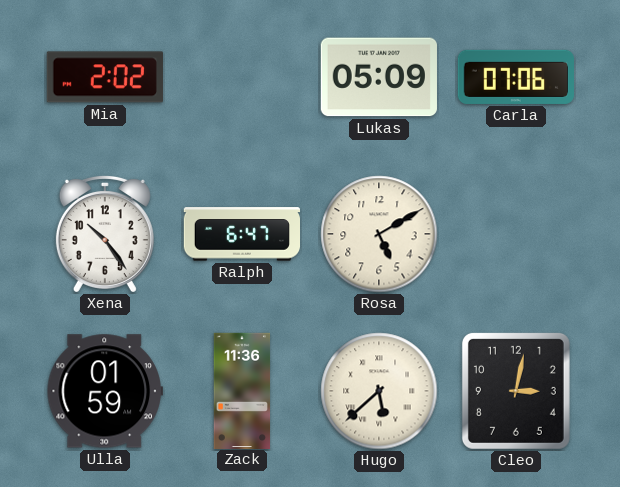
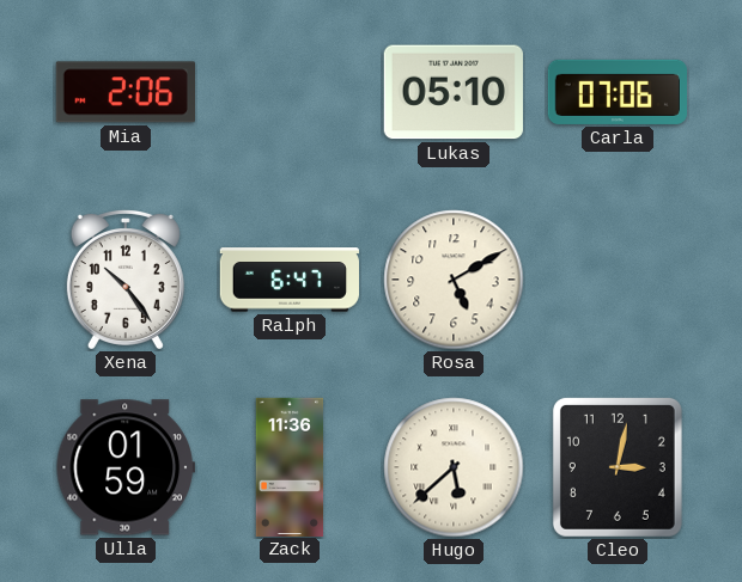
Mia: 2:02 -> 2:06 (126, 92)
Lukas: 05:09 -> 05:10 (454, 92)
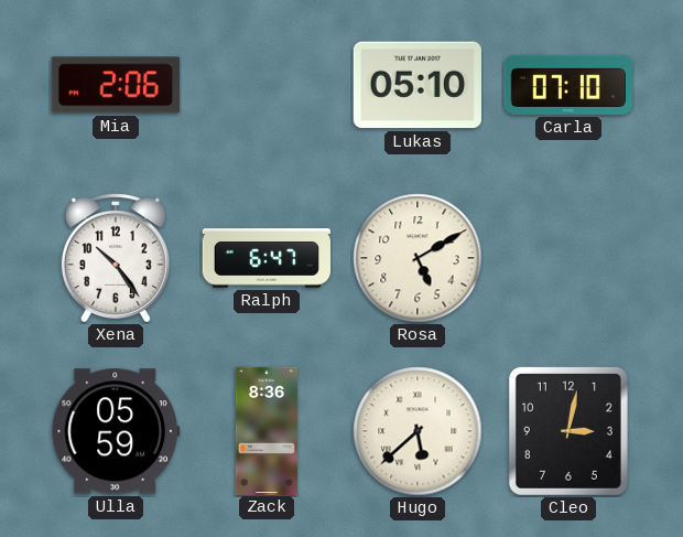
Carla: 07:06 -> 07:10 (567, 85)
Ulla: 01:59 -> 05:59 (116, 431)
Zack: 11:36 -> 8:36 (267, 430)
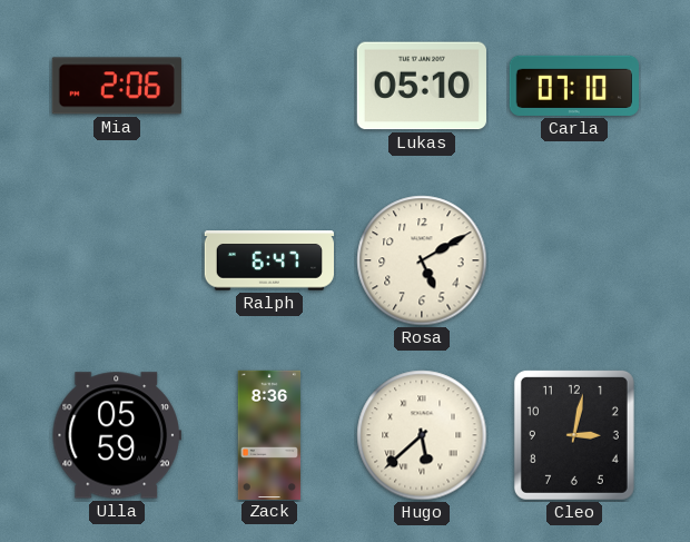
Xena: 10:24 -> none (116, 257)
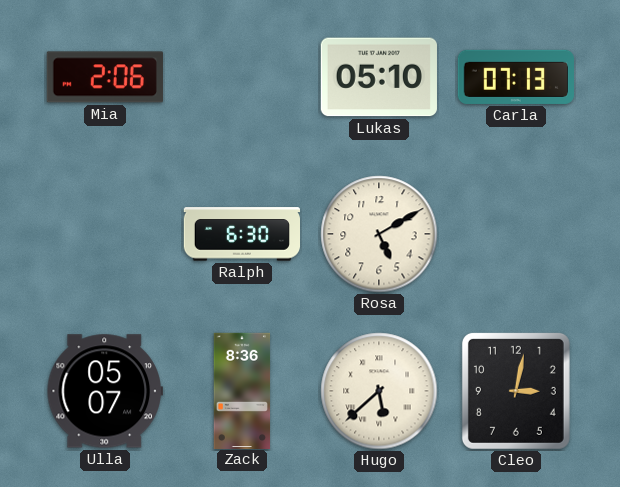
Carla: 07:10 -> 07:13 (515, 77)
Ralph: 6:47 -> 6:30 (241, 234)
Ulla: 05:59 -> 05:07 (105, 391)
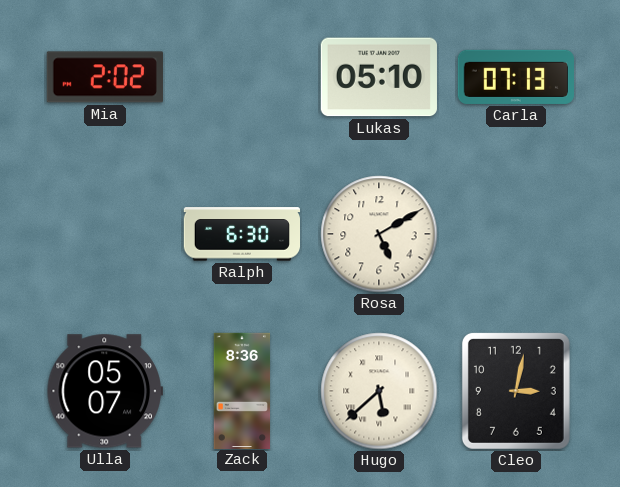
Mia: 2:06 -> 2:02 (105, 77)
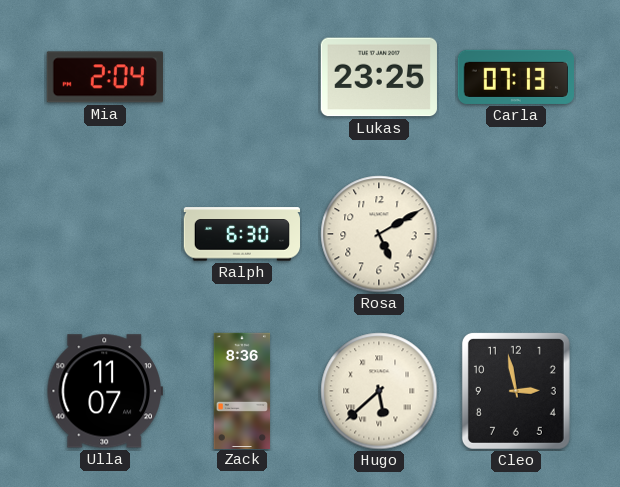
Mia: 2:02 -> 2:04 (105, 77)
Lukas: 05:10 -> 23:25 (379, 77)
Ulla: 05:07 -> 11:07 (105, 391)
Cleo: 3:02 -> 2:58 (516, 391)
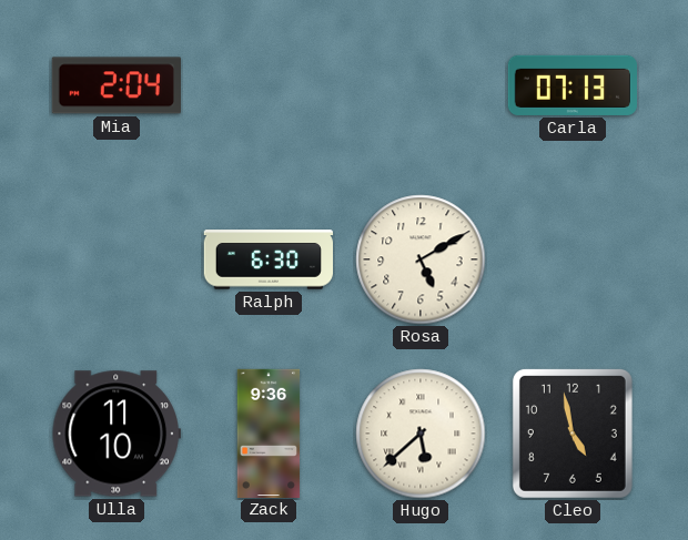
Lukas: 23:25 -> none (379, 77)
Ulla: 11:07 -> 11:10 (117, 434)
Zack: 8:36 -> 9:36 (269, 432)
Cleo: 2:58 -> 4:58 (573, 434)
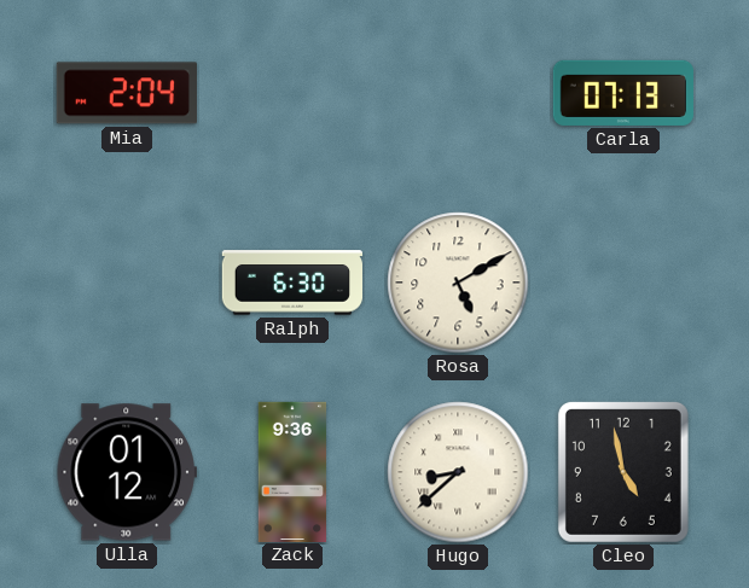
Ulla: 11:10 -> 01:12 (127, 472)
Hugo: 5:38 -> 8:38 (458, 472)
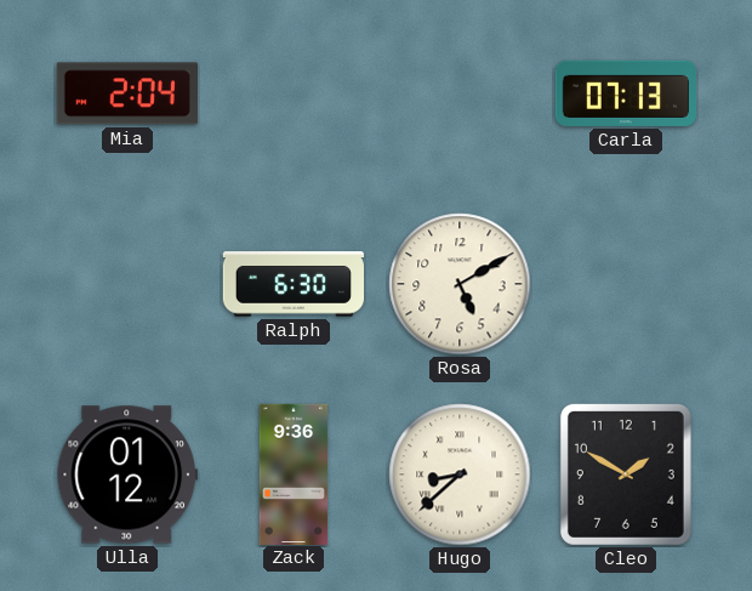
Cleo: 4:58 -> 1:50 (626, 474)
